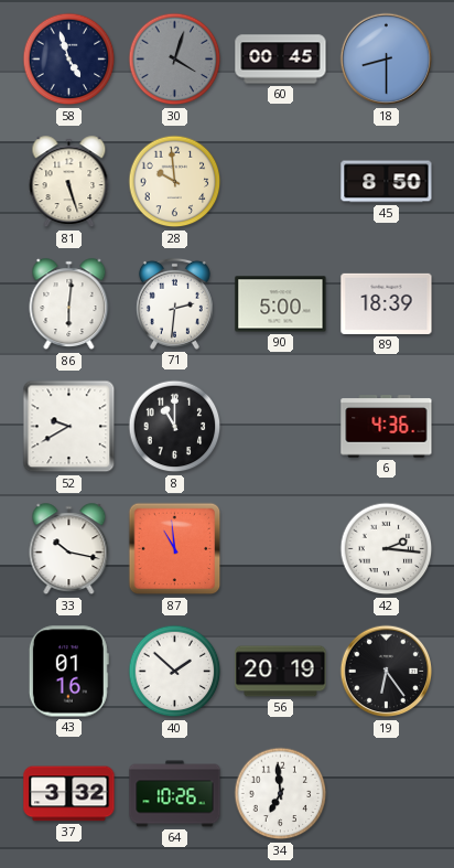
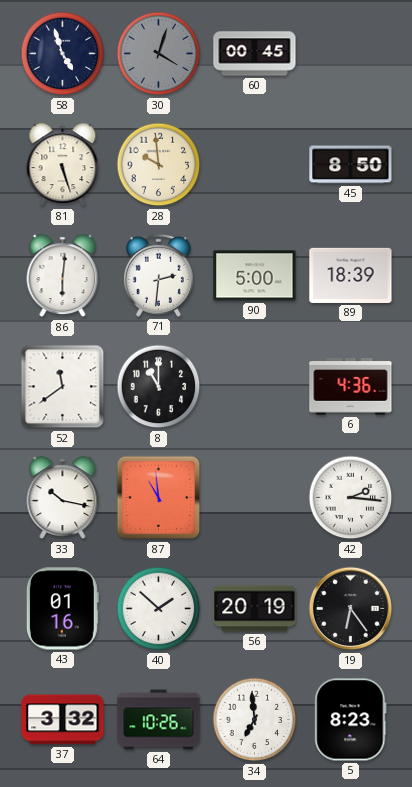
18: 8:30 -> none (387, 60)
52: 9:40 -> 11:39 (63, 387)
5: none -> 8:23 (351, 720)
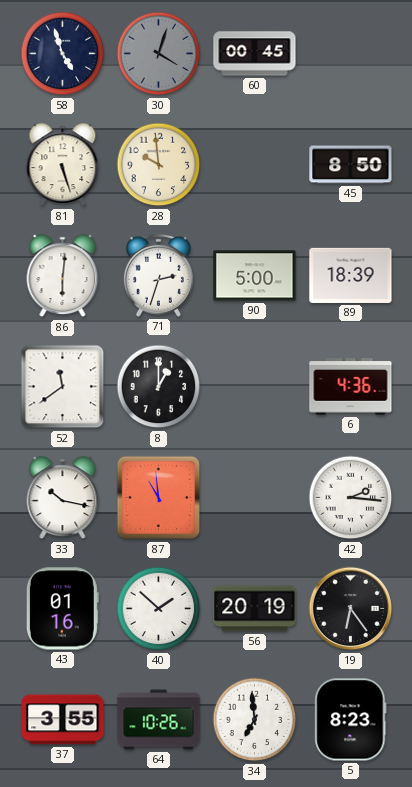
71: 2:31 -> 2:33 (158, 275)
8: 11:00 -> 1:00 (159, 387)
37: 3:32 -> 3:55 (63, 720)
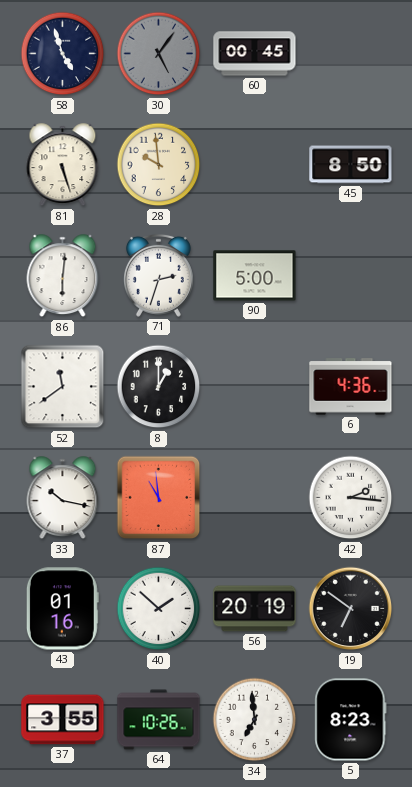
30: 4:03 -> 5:06 (159, 54)
89: 18:39 -> none (351, 275)
19: 6:24 -> 6:51 (351, 609)
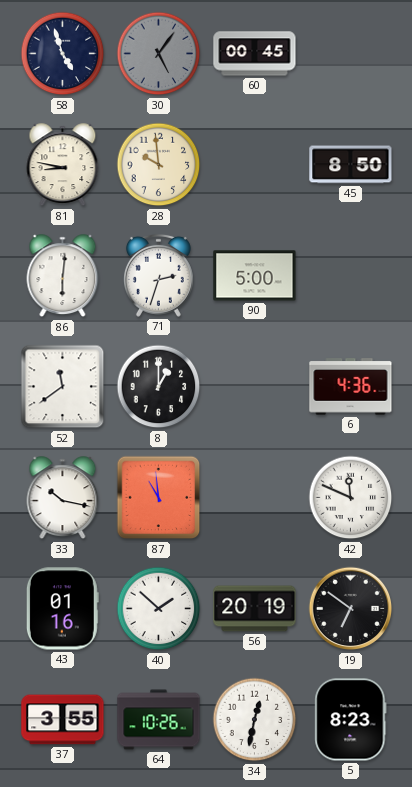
81: 5:27 -> 8:47 (63, 165)
42: 2:16 -> 11:49 (351, 498)
34: 6:59 -> 12:32 (255, 720)
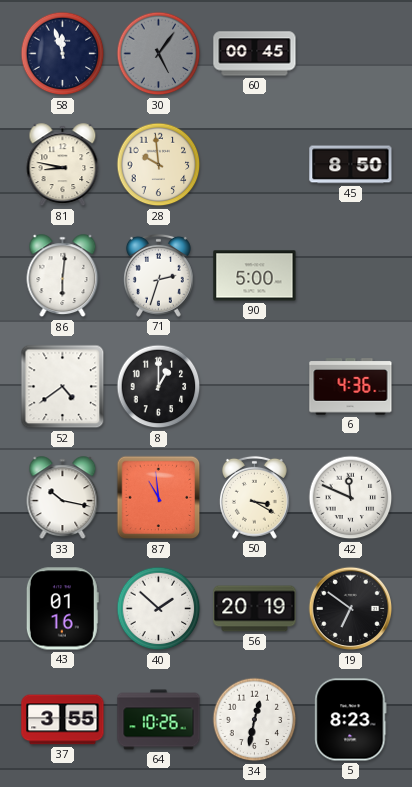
58: 4:57 -> 11:57 (63, 54)
52: 11:39 -> 4:39 (63, 387)
50: none -> 3:20 (254, 497)
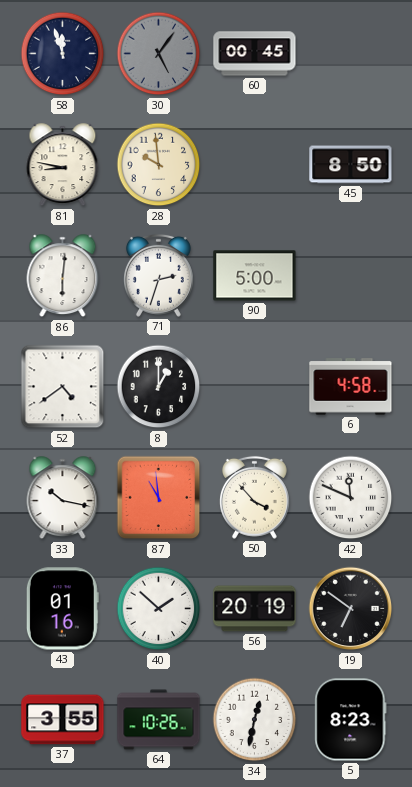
6: 4:36 -> 4:58 (351, 387)
50: 3:20 -> 3:53 (254, 497)
